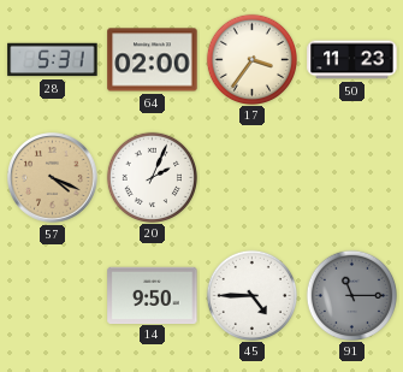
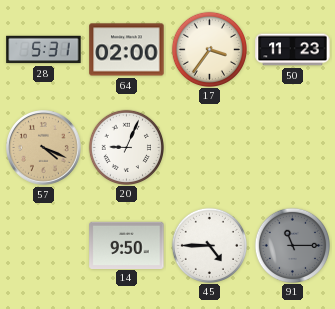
20: 2:04 -> 9:04 (126, 147)
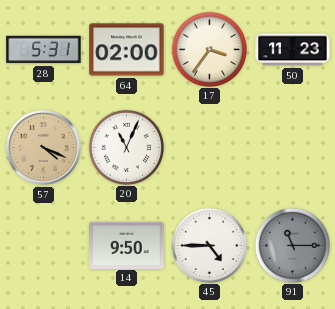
20: 9:04 -> 11:04 (126, 147)
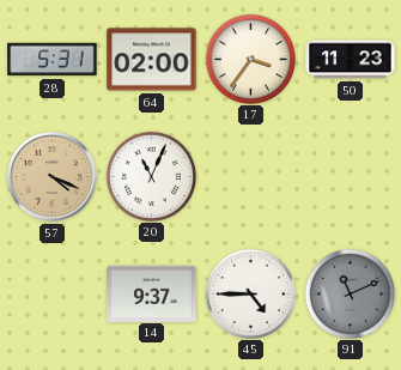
14: 9:50 -> 9:37 (152, 293)
91: 11:15 -> 11:11 (350, 293)
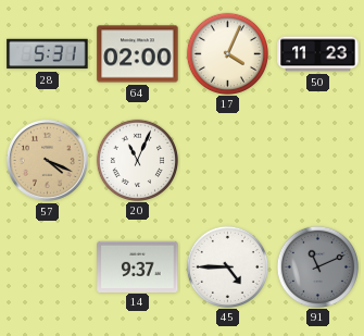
17: 3:36 -> 4:04 (227, 53)
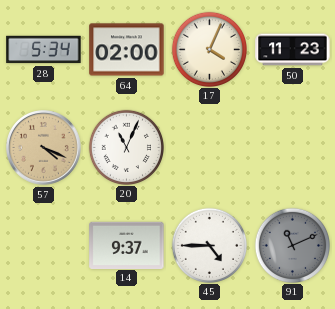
28: 5:31 -> 5:34 (44, 50)
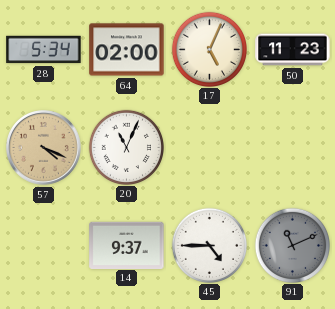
17: 4:04 -> 5:04 (209, 49)
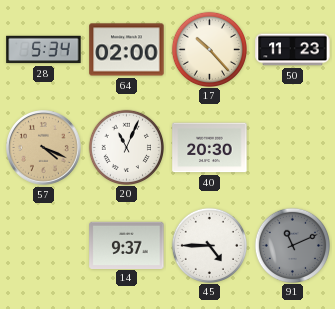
17: 5:04 -> 10:23 (209, 49)
40: none -> 20:30 (210, 148)
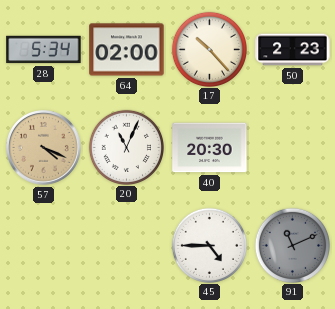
50: 11:23 -> 2:23 (293, 50)
14: 9:37 -> none (127, 245)
